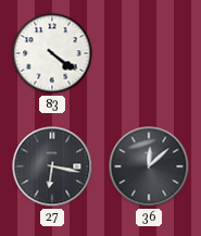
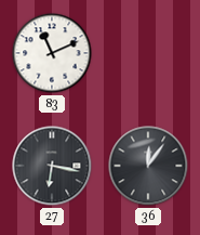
83: 4:21 -> 11:11 (52, 53)
36: 12:08 -> 12:06 (148, 166)
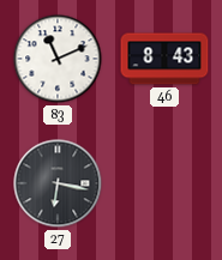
46: none -> 8:43 (164, 59)
36: 12:06 -> none (148, 166)
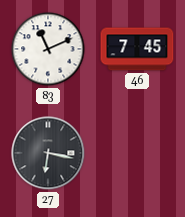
46: 8:43 -> 7:45 (137, 49)
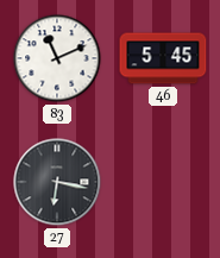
46: 7:45 -> 5:45 (163, 58)
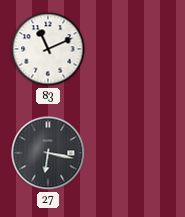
46: 5:45 -> none (163, 58)
